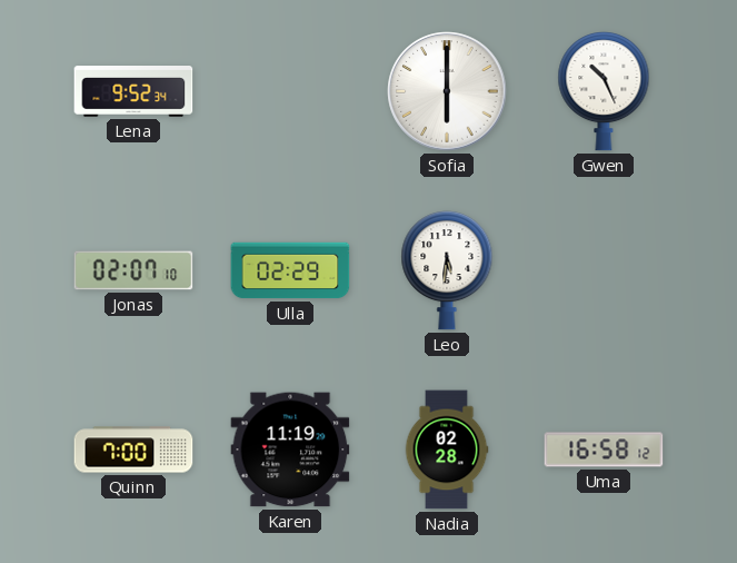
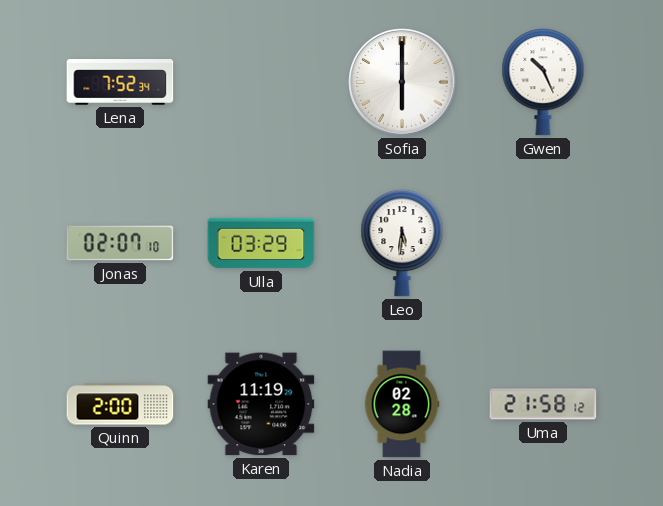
Lena: 9:52 -> 7:52 (120, 83)
Ulla: 02:29 -> 03:29 (261, 243)
Quinn: 7:00 -> 2:00 (120, 404)
Uma: 16:58 -> 21:58 (543, 404)
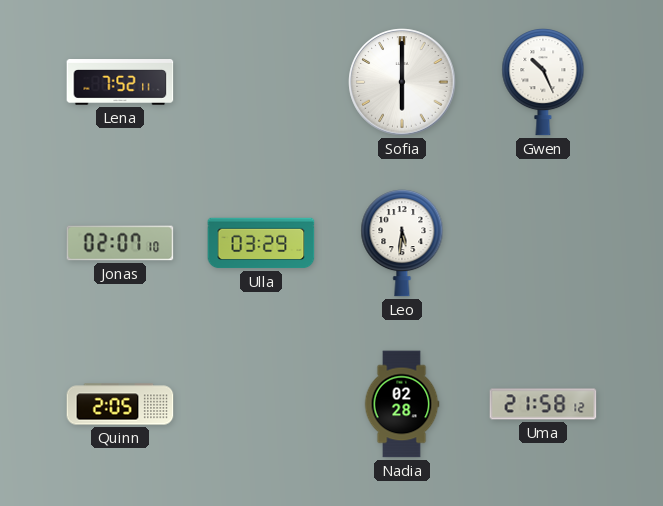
Lena: 7:52:34 -> 7:52:11 (120, 83)
Quinn: 2:00 -> 2:05 (120, 404)
Karen: 11:19 -> none (261, 404)
